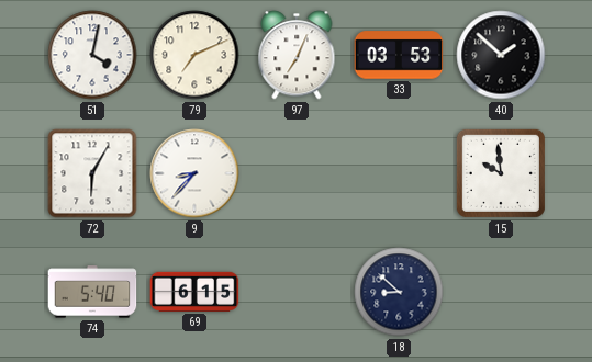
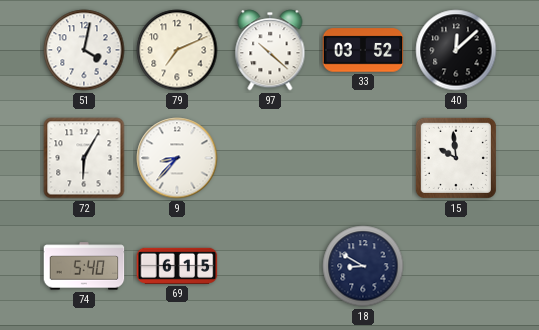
97: 7:04 -> 10:22 (270, 50)
33: 03:53 -> 03:52 (363, 50)
40: 1:52 -> 12:08 (456, 50)
18: 8:52 -> 8:50 (363, 266)
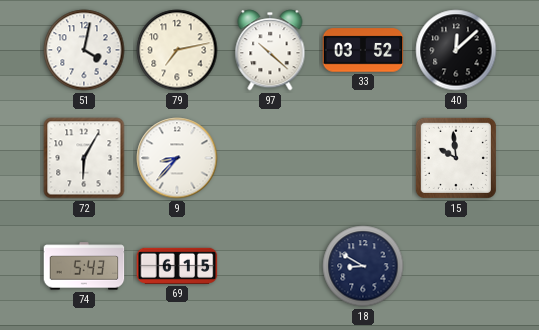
79: 7:11 -> 7:13 (177, 50)
74: 5:40 -> 5:43 (84, 266)
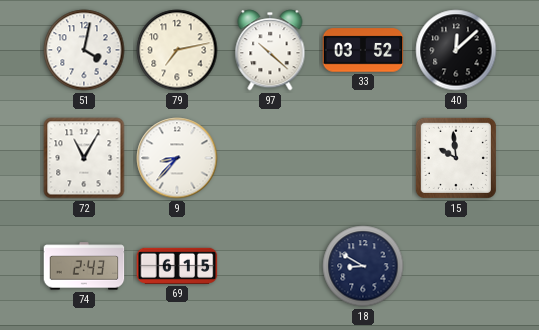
72: 6:05 -> 11:05 (84, 158)
74: 5:43 -> 2:43 (84, 266)
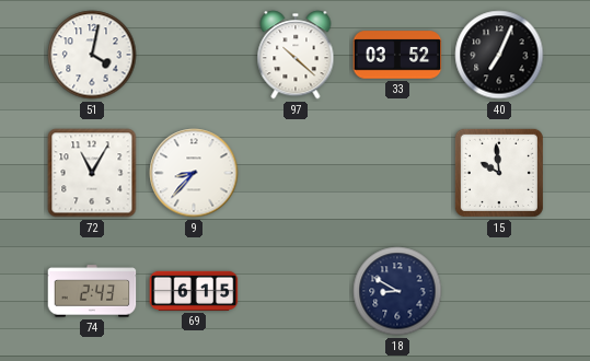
79: 7:13 -> none (177, 50)
40: 12:08 -> 7:04 (499, 55)
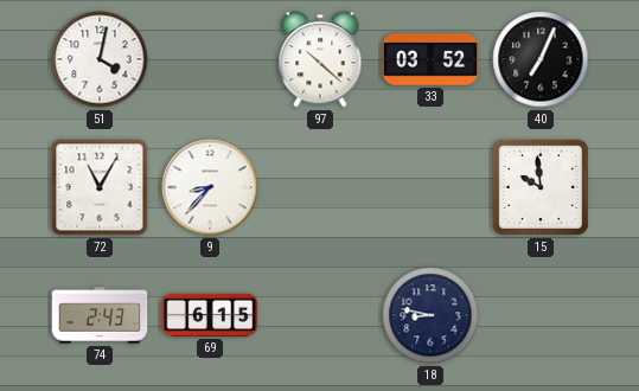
18: 8:50 -> 8:47 (430, 315)
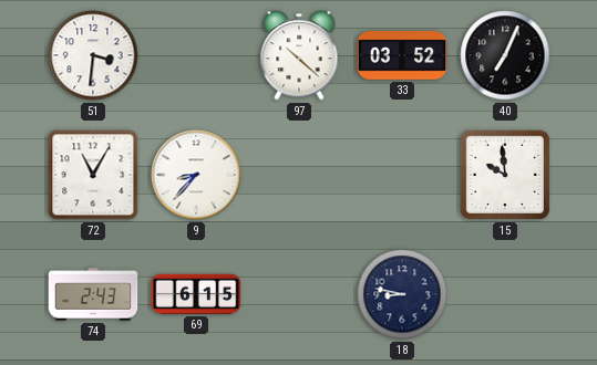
51: 4:02 -> 3:31 (93, 55)
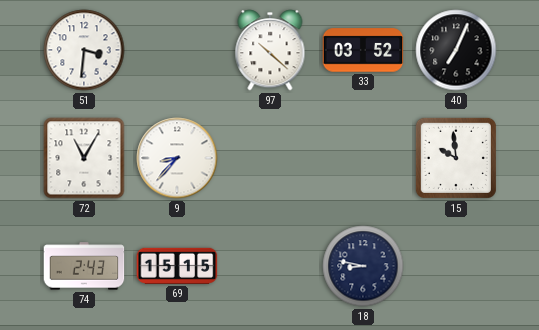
69: 6:15 -> 15:15 (177, 266)
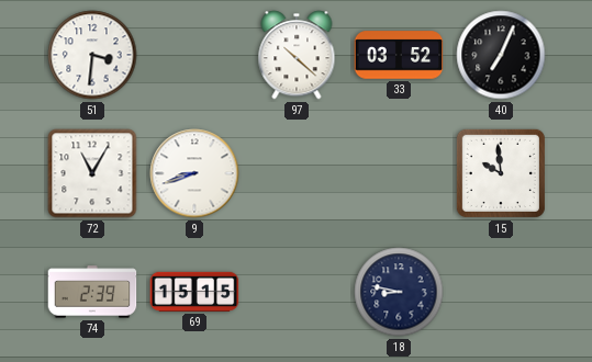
9: 8:37 -> 8:42 (194, 173)
74: 2:43 -> 2:39 (92, 292)
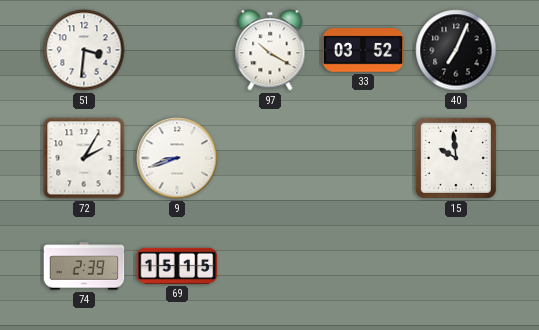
97: 10:22 -> 10:20 (270, 50)
72: 11:05 -> 2:05 (84, 158)
18: 8:47 -> none (399, 292)
